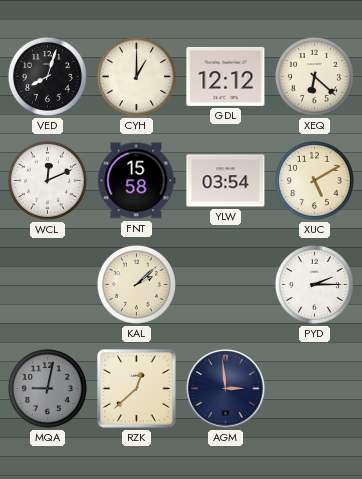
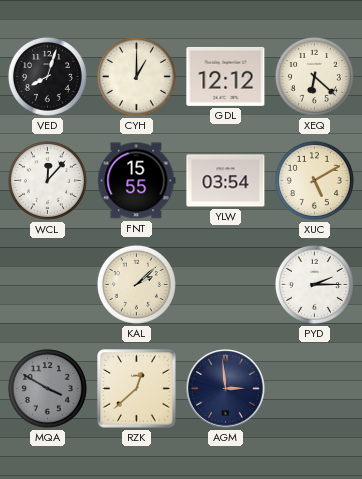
WCL: 12:11 -> 12:07 (47, 180)
FNT: 15:58 -> 15:55 (137, 181)
MQA: 9:02 -> 3:50 (47, 388)
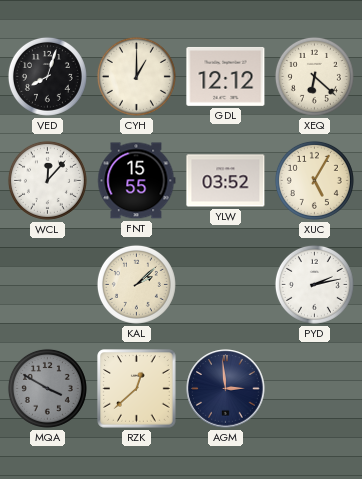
YLW: 03:54 -> 03:52 (226, 181)
XUC: 5:10 -> 5:05 (314, 180)
PYD: 2:15 -> 2:13 (314, 284)
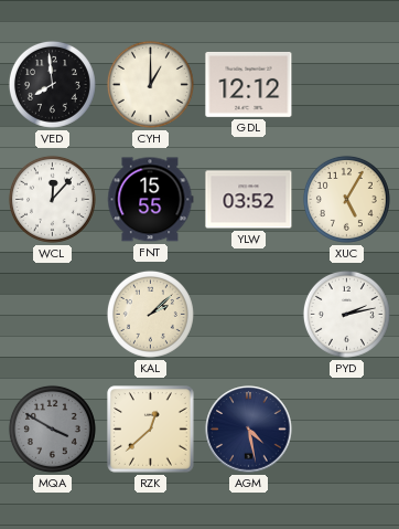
VED: 8:03 -> 7:59 (52, 84)
XEQ: 6:22 -> none (314, 76)
AGM: 2:59 -> 4:28 (249, 430)
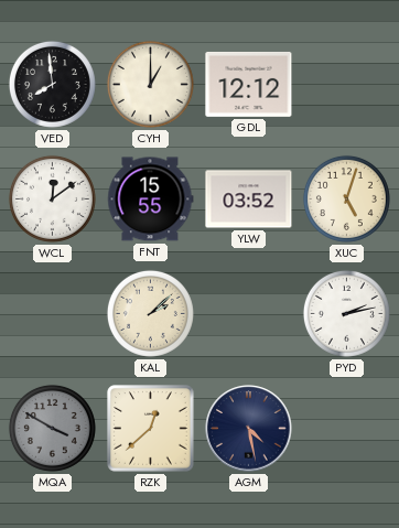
WCL: 12:07 -> 12:09 (52, 198)
XUC: 5:05 -> 5:03 (346, 198)
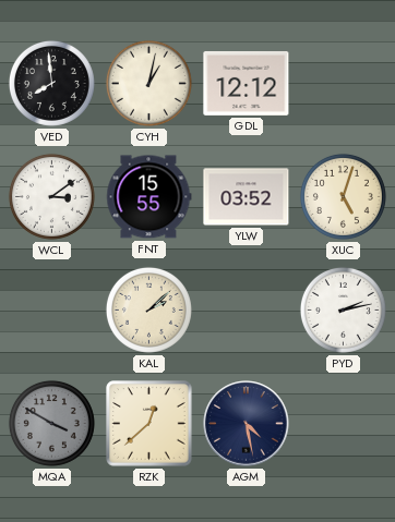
CYH: 1:00 -> 1:02 (148, 83)
WCL: 12:09 -> 3:09 (51, 196)
